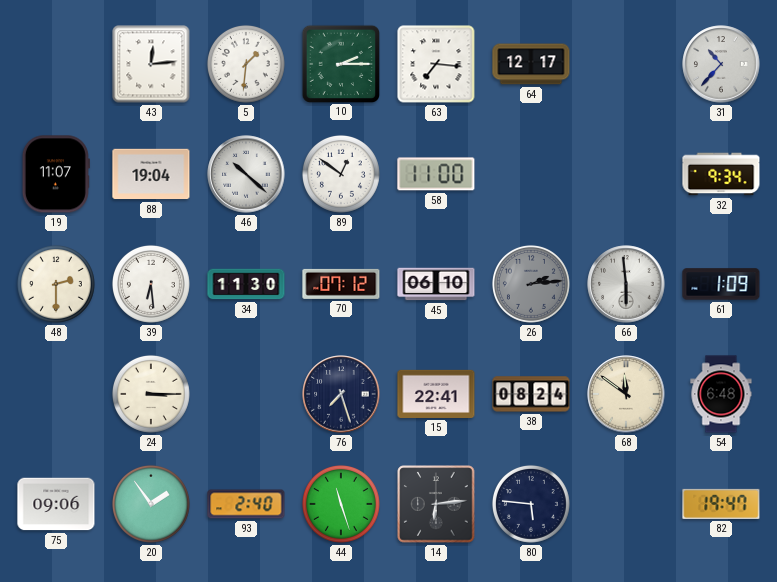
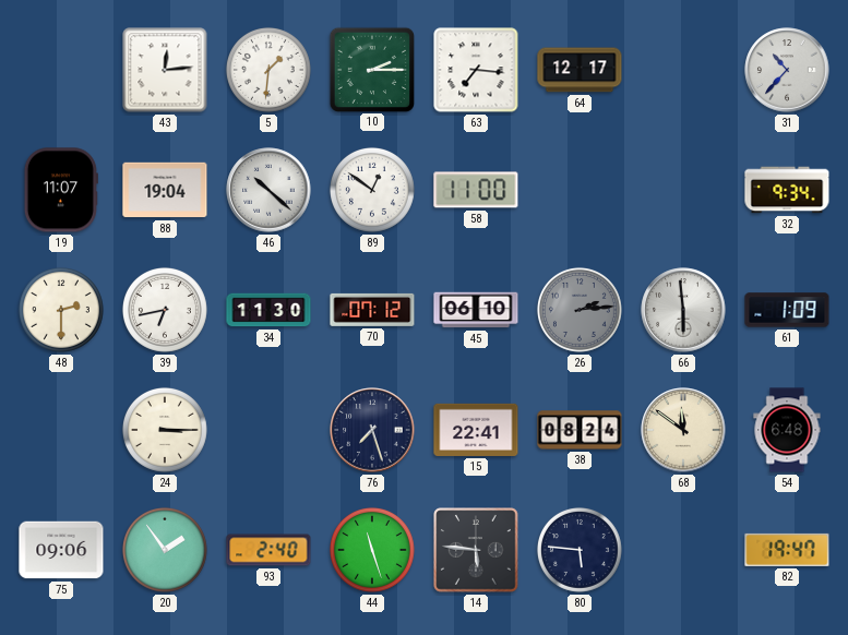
39: 6:29 -> 6:43 (165, 310)
14: 6:14 -> 5:46 (476, 550)
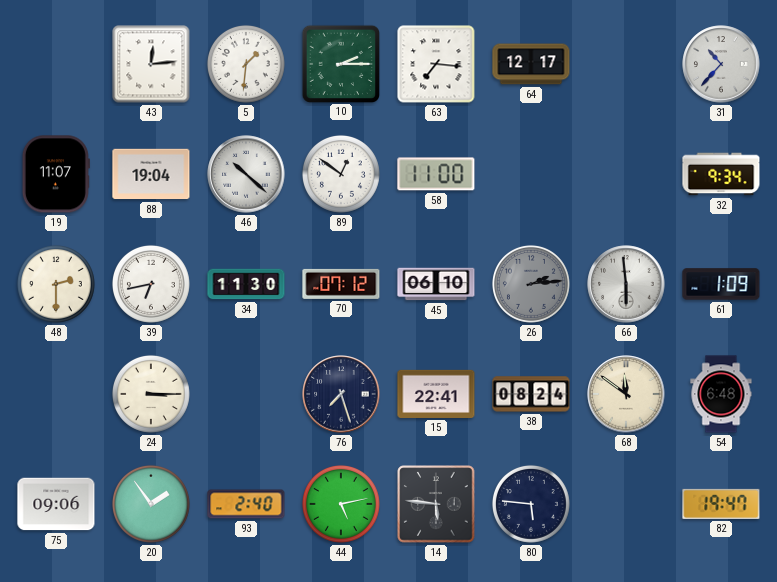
44: 11:27 -> 5:13 (341, 504)
